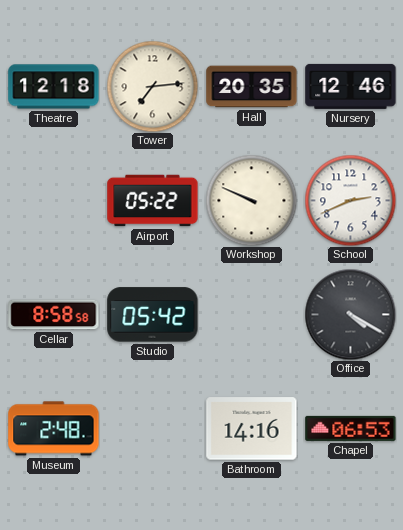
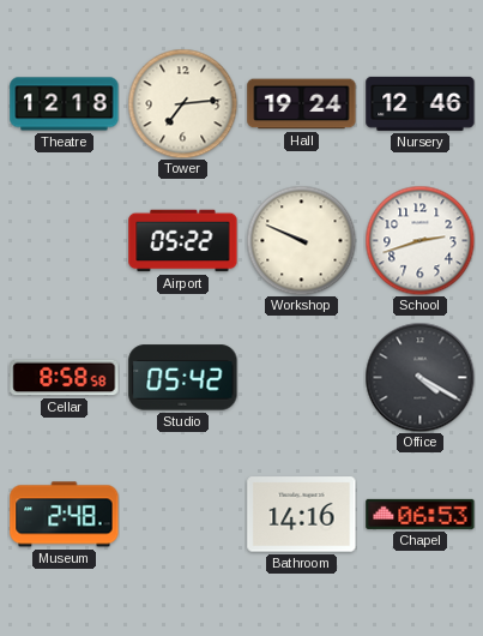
Hall: 20:35 -> 19:24 (302, 104)
School: 2:41 -> 2:42 (419, 240)
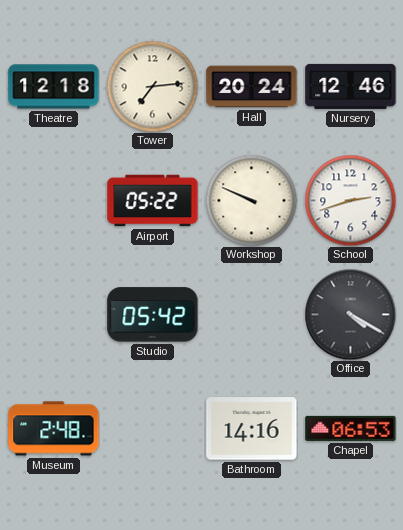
Hall: 19:24 -> 20:24 (252, 87)
Cellar: 8:58 -> none (65, 378)
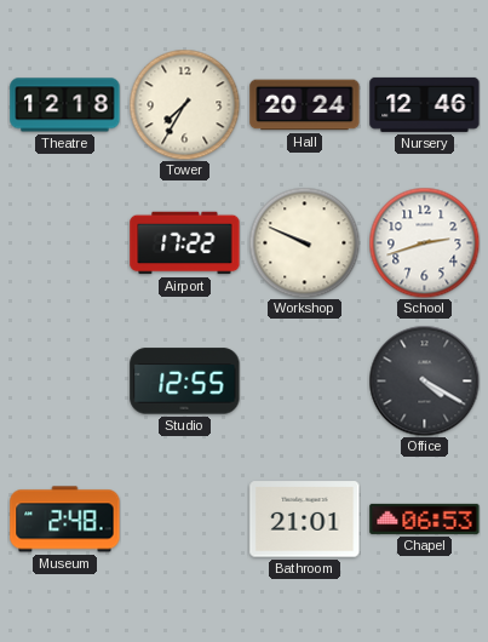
Tower: 7:14 -> 7:35 (184, 104)
Airport: 05:22 -> 17:22 (185, 243)
Studio: 05:42 -> 12:55 (185, 382)
Bathroom: 14:16 -> 21:01 (305, 520)
